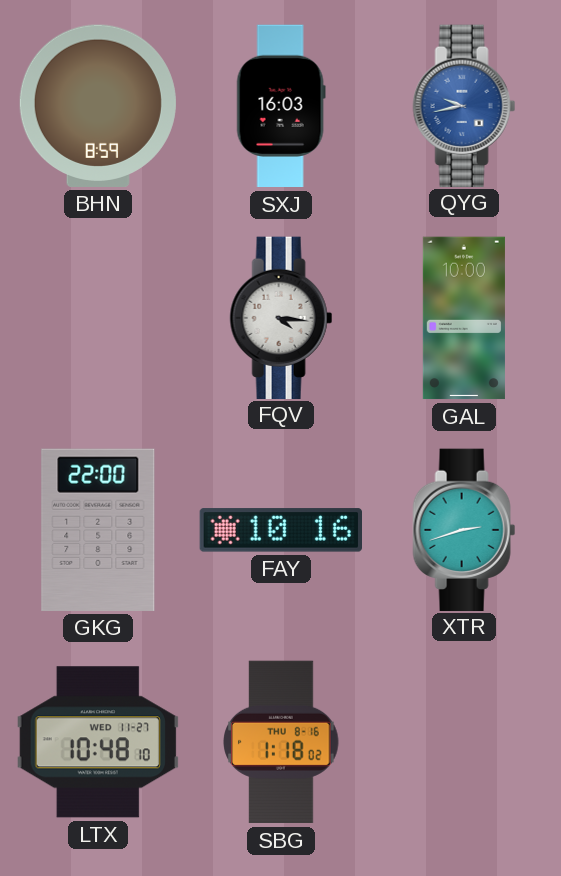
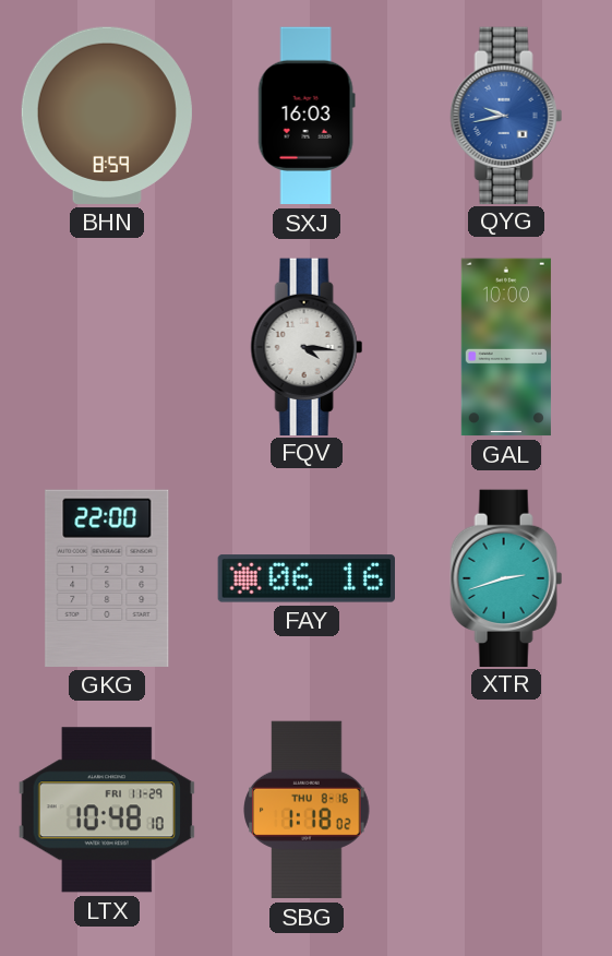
FAY: 10:16 -> 06:16 (305, 578)
LTX date: WED 11-27 -> FRI 11-29 (107, 810)
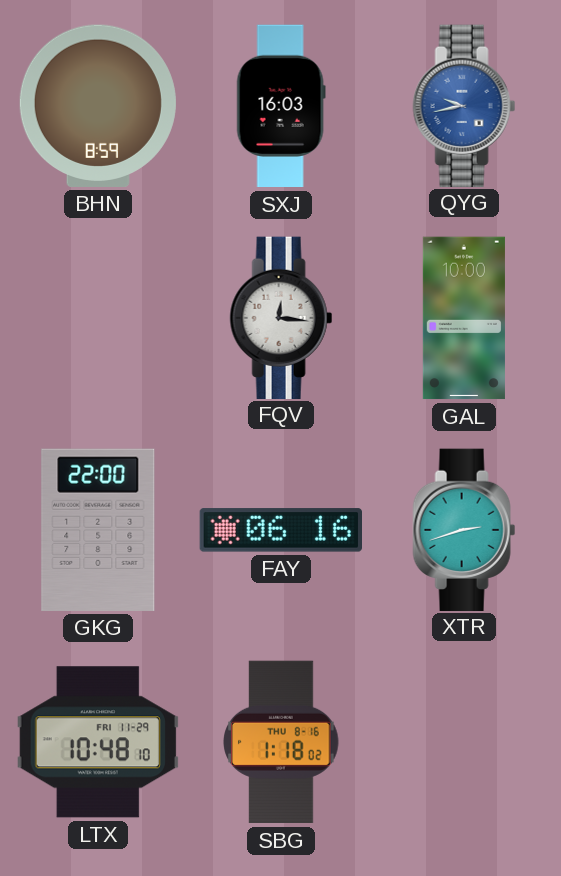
FQV: 4:16 -> 12:16 (281, 317)
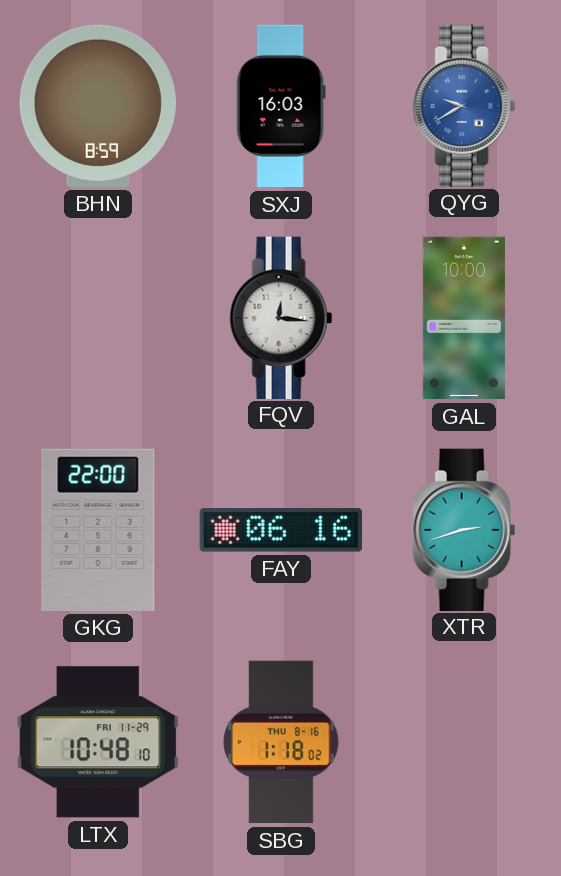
QYG: 9:43 -> 9:40 (464, 105)
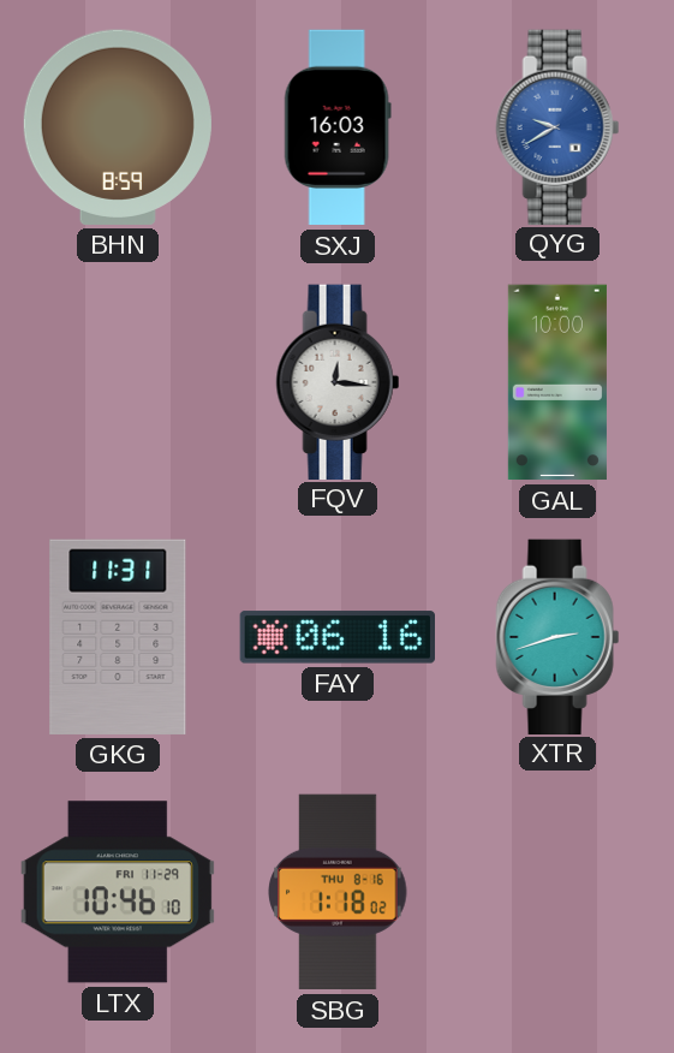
GKG: 22:00 -> 11:31 (118, 637)
LTX: 10:48 -> 10:46 (118, 892)
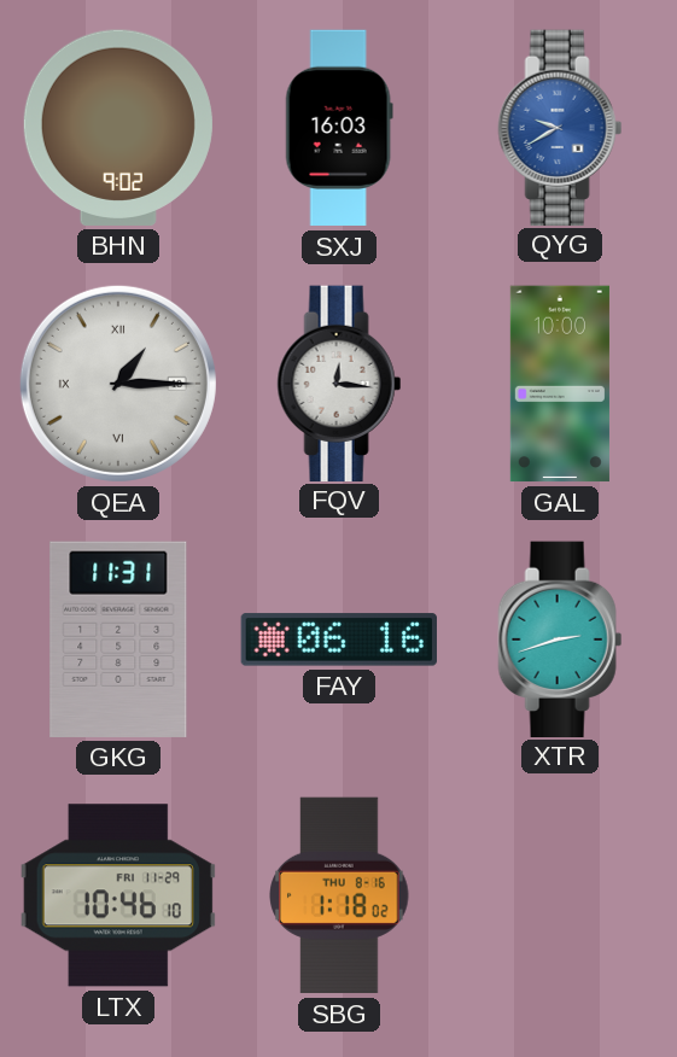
BHN: 8:59 -> 9:02 (118, 128)
QEA: none -> 1:15 (118, 384)
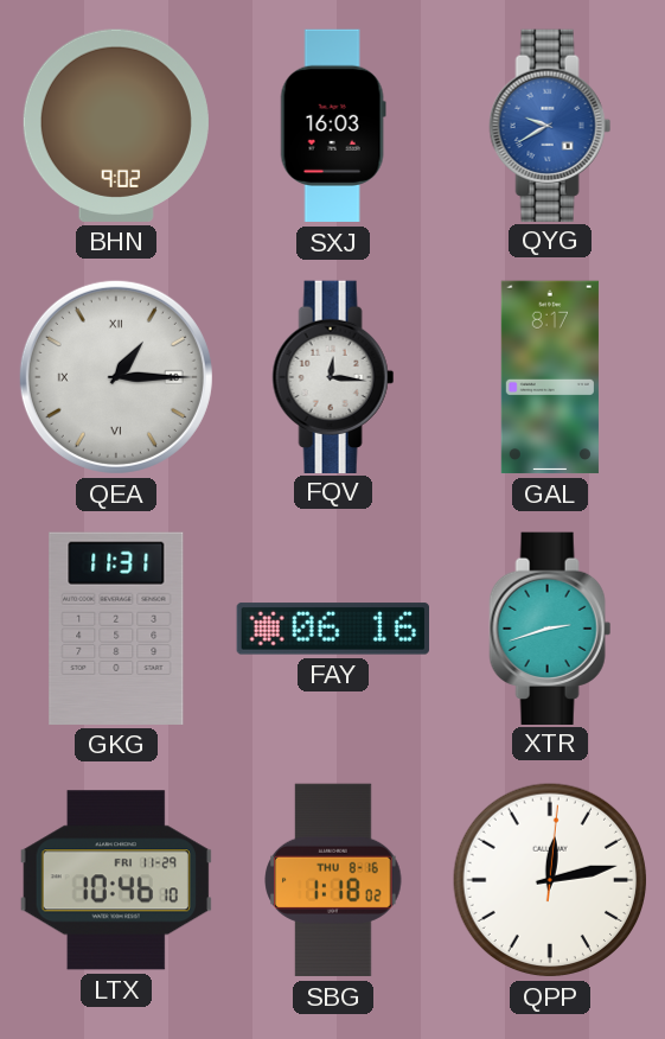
GAL: 10:00 -> 8:17 (550, 377)
QPP: none -> 12:13 (550, 880)
